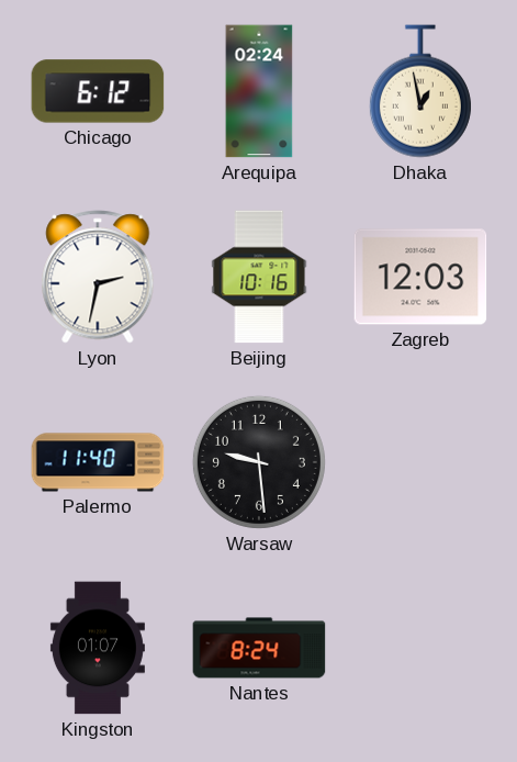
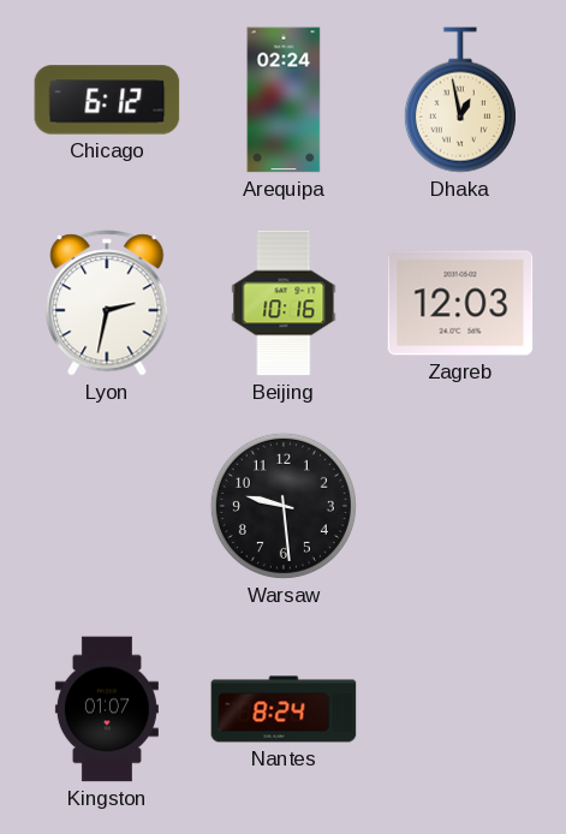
Palermo: 11:40 -> none (98, 462)
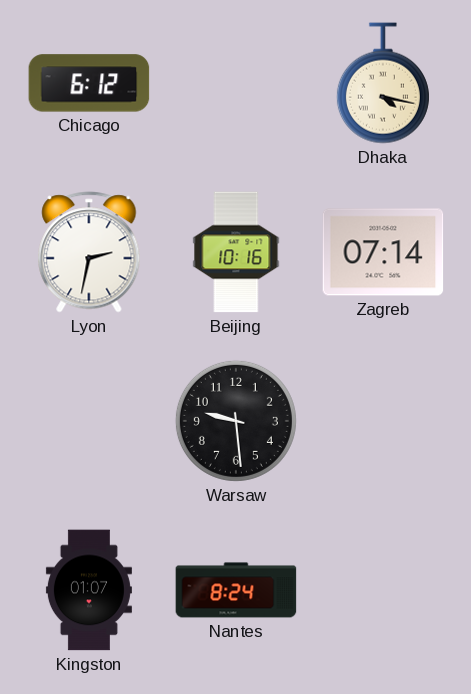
Arequipa: 02:24 -> none (284, 100)
Dhaka: 12:58 -> 4:17 (383, 83)
Zagreb: 12:03 -> 07:14 (383, 252)
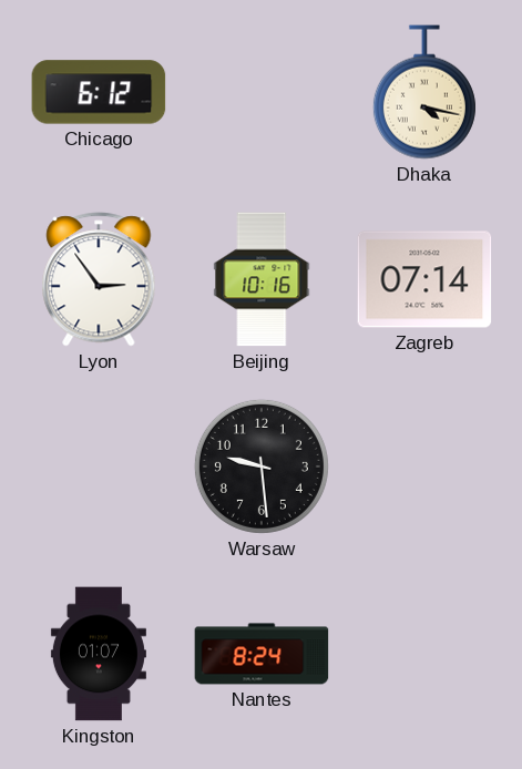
Lyon: 2:32 -> 2:54 (99, 279)
